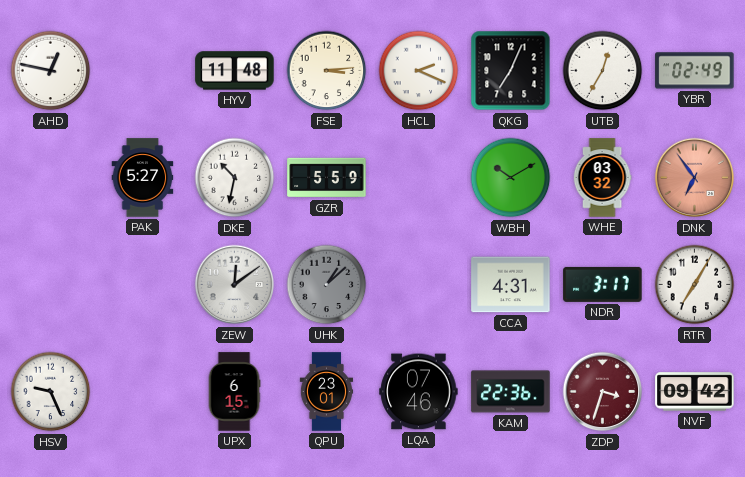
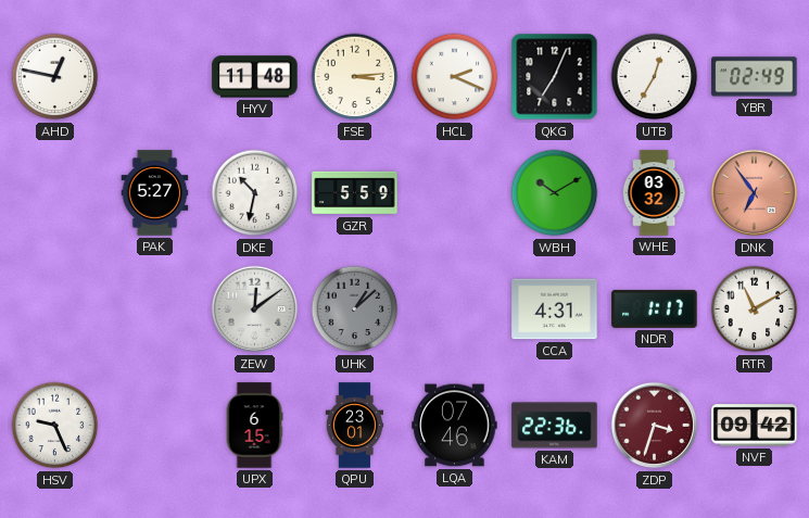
NDR: 3:17 -> 1:17 (655, 308)
RTR: 7:05 -> 11:10 (755, 309)
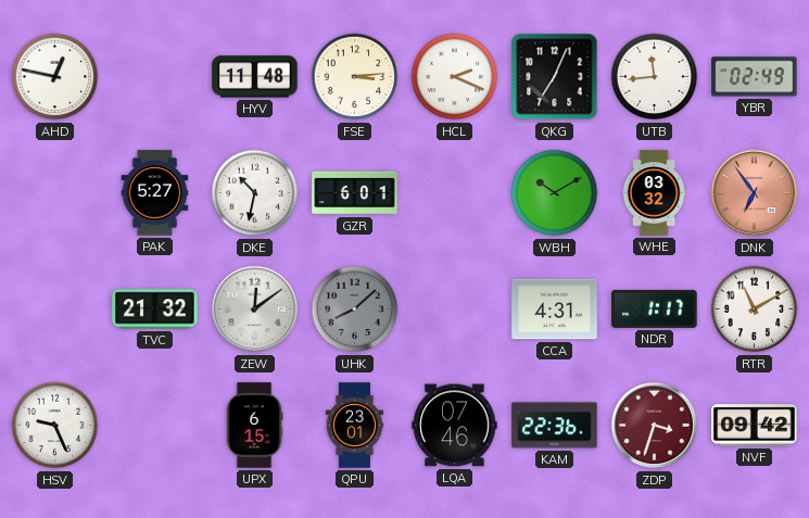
UTB: 12:35 -> 11:44 (655, 77)
GZR: 5:59 -> 6:01 (355, 193)
TVC: none -> 21:32 (155, 309)
UHK: 1:08 -> 8:08 (355, 309)
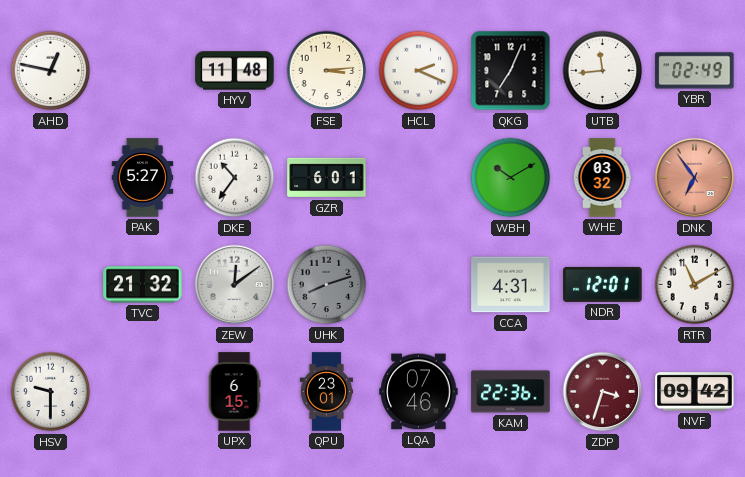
DKE: 10:32 -> 10:36 (235, 178)
UHK: 8:08 -> 8:12 (327, 285)
NDR: 1:17 -> 12:01 (603, 284)
HSV: 9:26 -> 9:30 (51, 392)
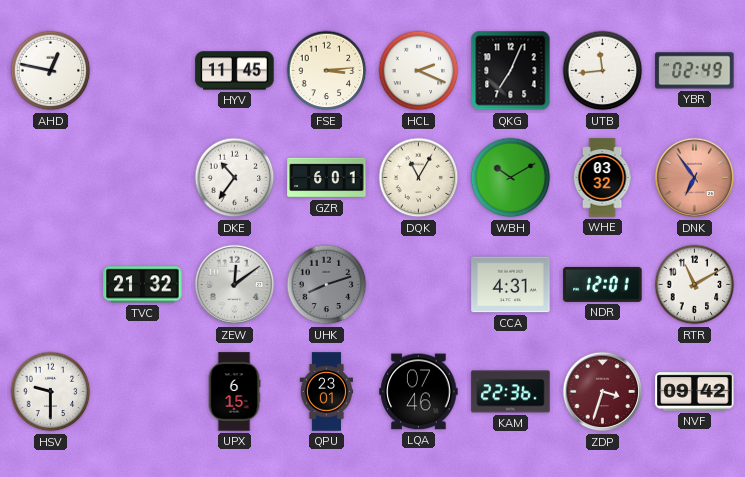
HYV: 11:48 -> 11:45 (235, 71)
PAK: 5:27 -> none (143, 178)
DQK: none -> 11:05 (419, 178)
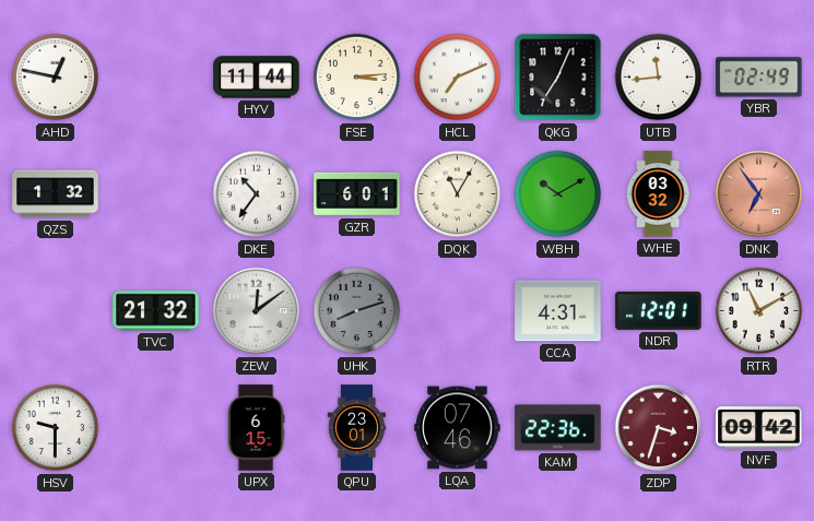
HYV: 11:45 -> 11:44 (257, 78)
HCL: 2:19 -> 7:11 (458, 78)
QZS: none -> 1:32 (56, 194)
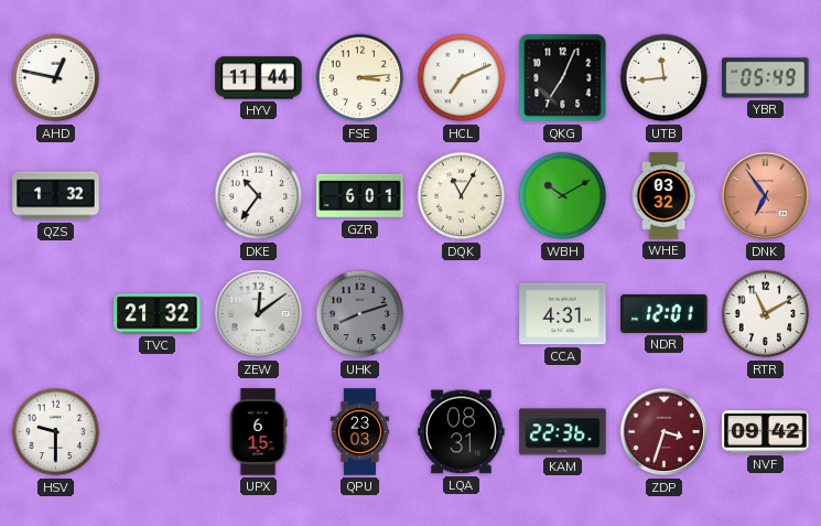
YBR: 02:49 -> 05:49 (766, 78)
QPU: 23:01 -> 23:03 (360, 432)
LQA: 07:46 -> 08:31 (462, 432)
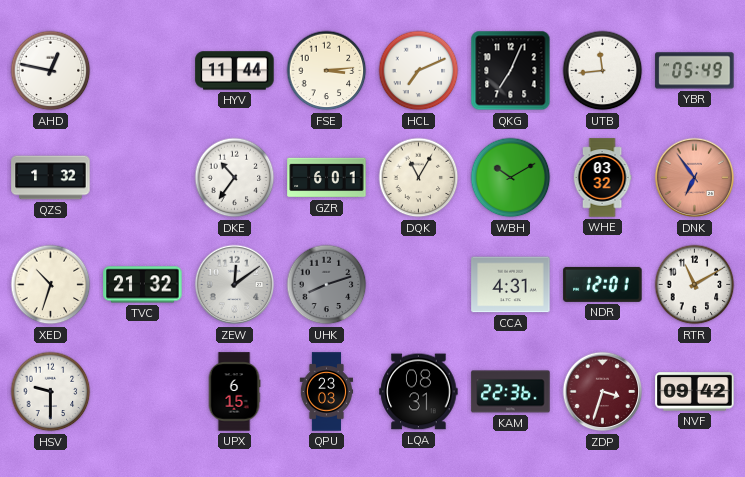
XED: none -> 10:33 (51, 285)
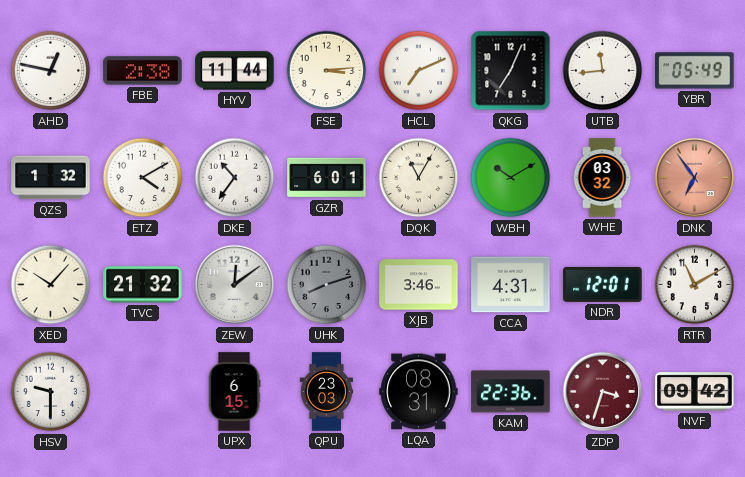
FBE: none -> 2:38 (143, 71)
ETZ: none -> 4:10 (143, 178)
XED: 10:33 -> 10:07 (51, 285)
XJB: none -> 3:46 (419, 285)
